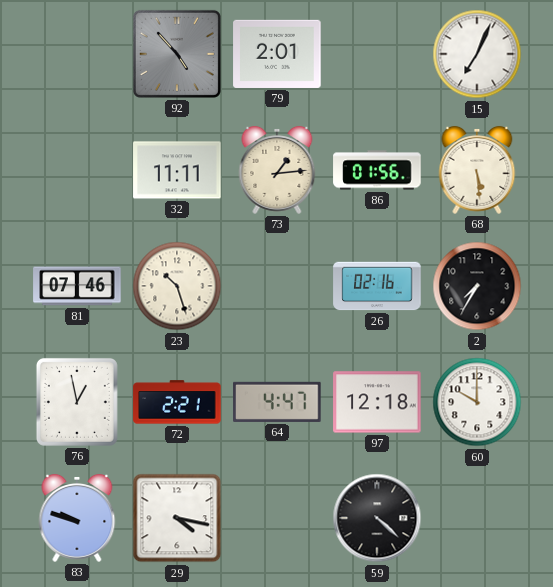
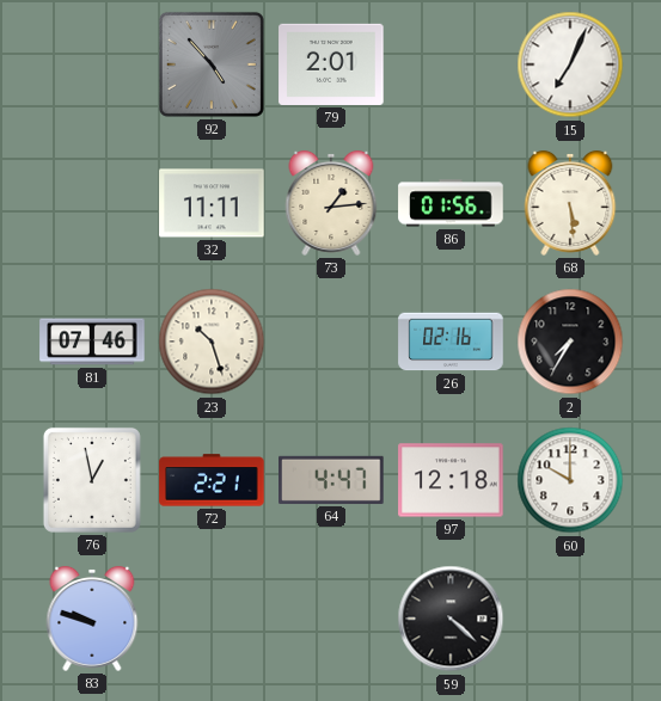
29: 4:17 -> none (177, 518)
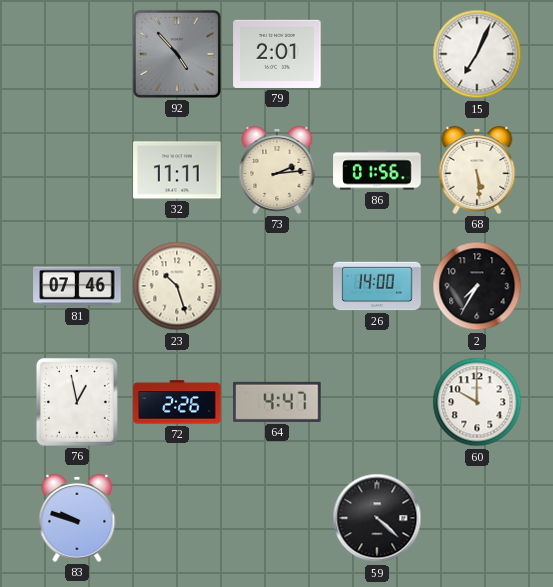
73: 1:14 -> 2:14 (277, 170)
26: 02:16 -> 14:00 (377, 286)
72: 2:21 -> 2:26 (177, 402)
97: 12:18 -> none (451, 480)
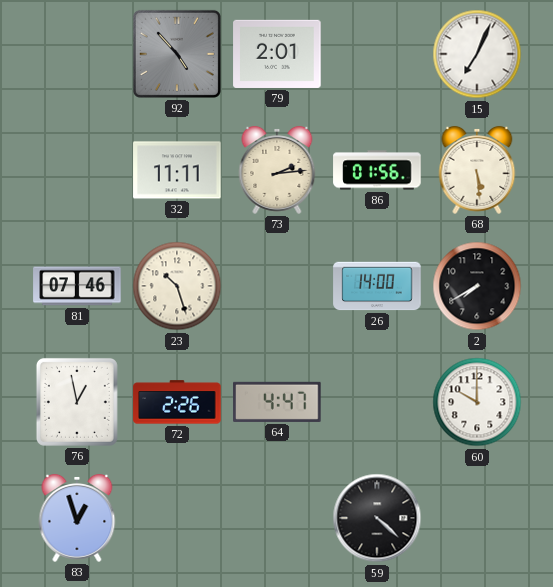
2: 7:35 -> 7:40 (477, 286)
83: 9:48 -> 12:57 (77, 518)
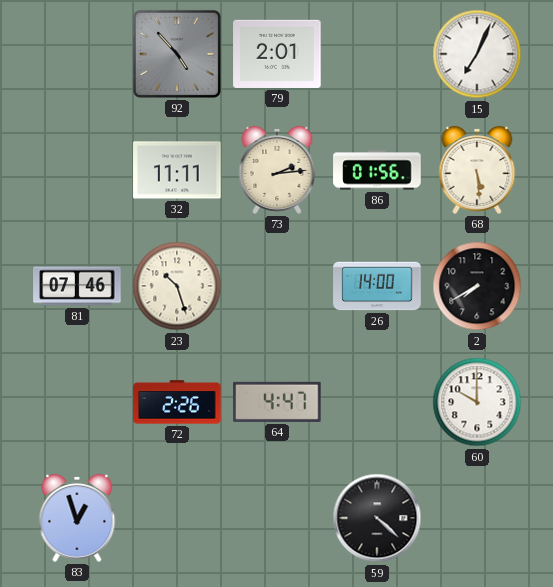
76: 12:58 -> none (77, 402)
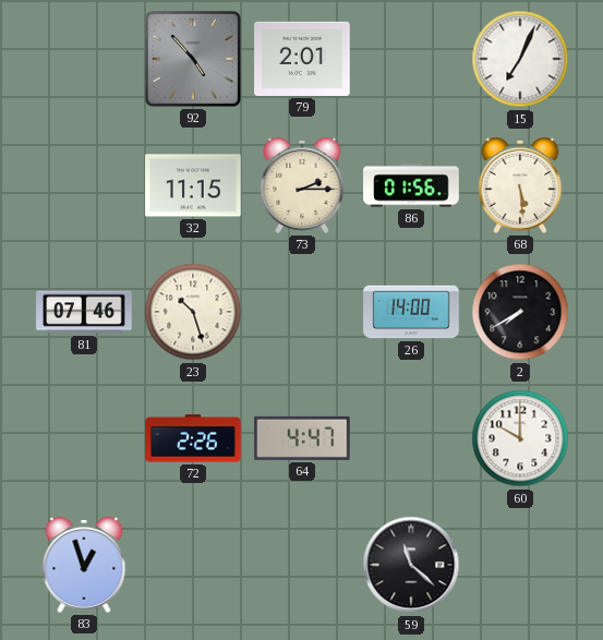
32: 11:11 -> 11:15 (193, 185)
73: 2:14 -> 2:15 (302, 185)
59: 4:22 -> 11:22 (411, 565)
